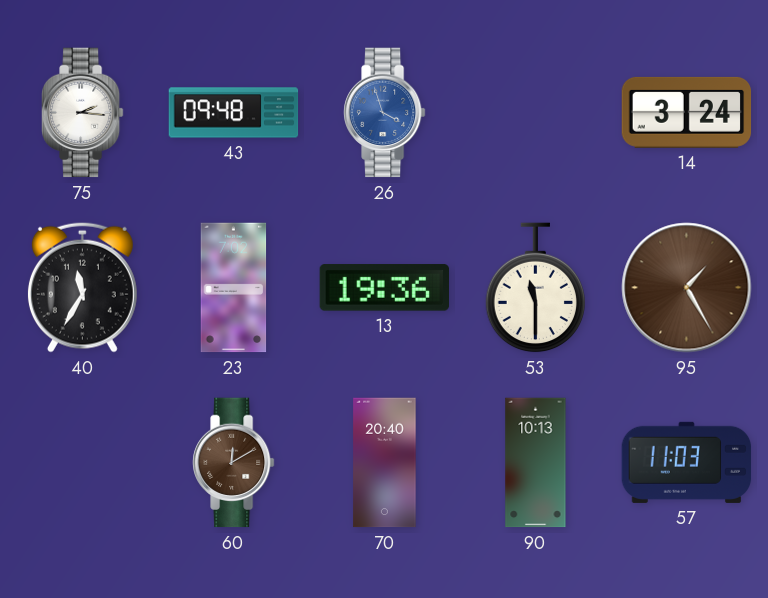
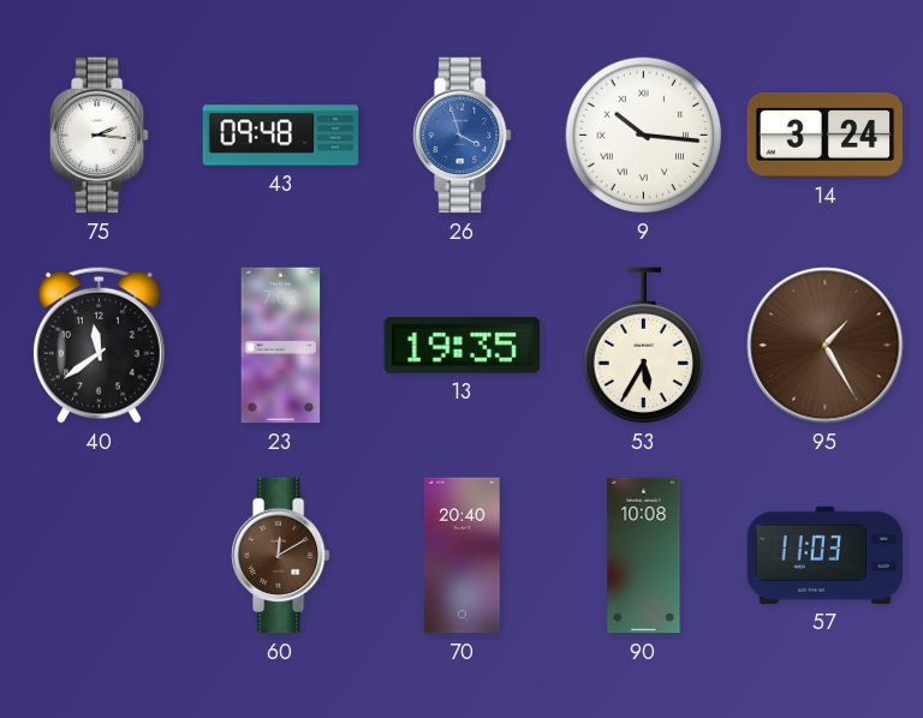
9: none -> 10:16 (644, 136)
40: 11:35 -> 11:39 (99, 345)
13: 19:36 -> 19:35 (461, 346)
53: 11:30 -> 5:35 (643, 346)
90: 10:13 -> 10:08 (644, 556)
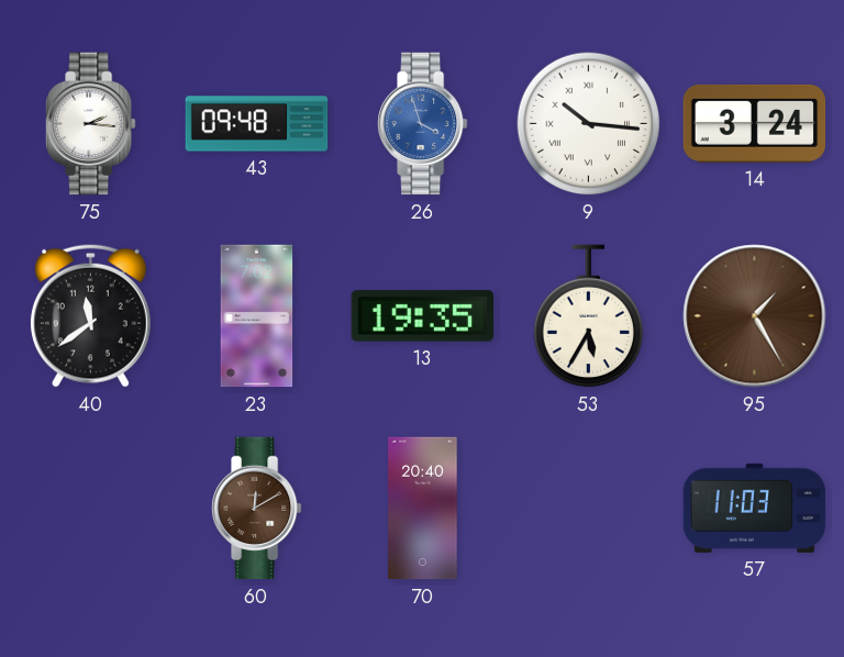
90: 10:08 -> none (644, 556)
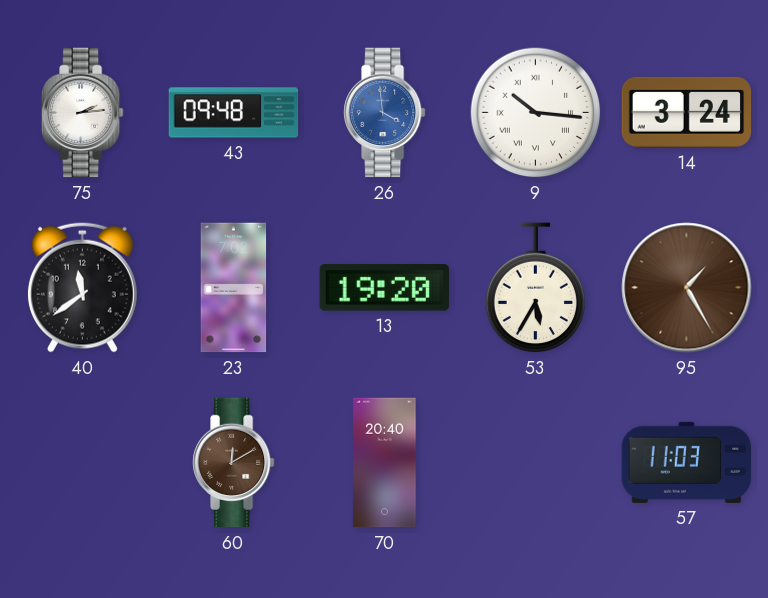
75: 2:16 -> 2:14 (83, 113)
26: 3:57 -> 3:59 (385, 113)
13: 19:35 -> 19:20 (384, 288)
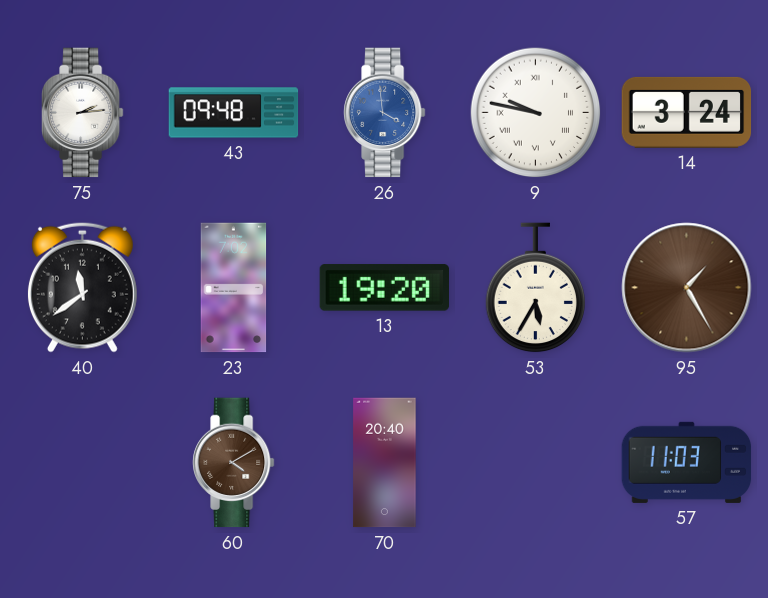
9: 10:16 -> 9:47 (536, 113)
60: 12:10 -> 4:10 (234, 463)
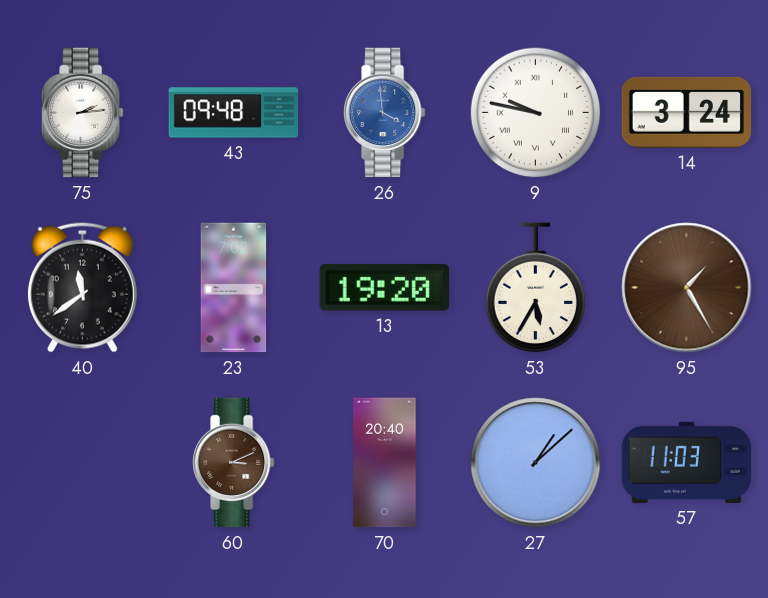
60: 4:10 -> 3:11 (234, 463)
27: none -> 1:08 (536, 463)
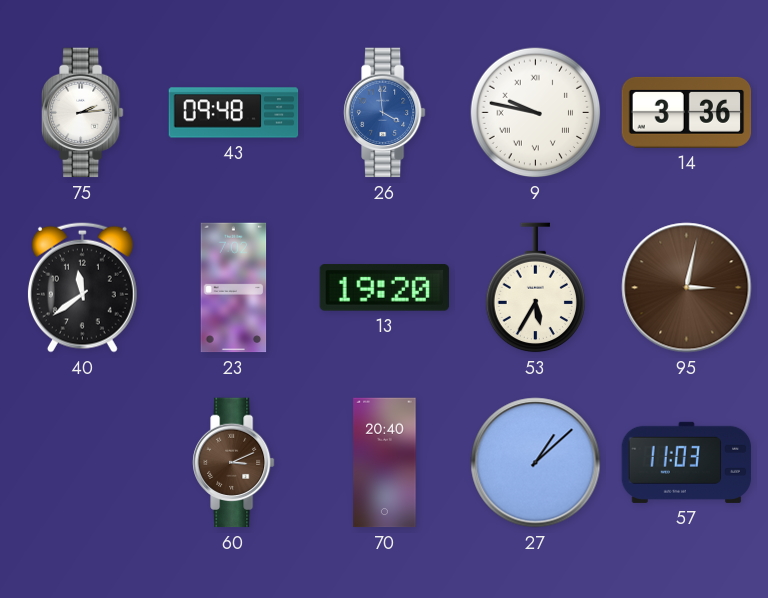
14: 3:24 -> 3:36 (687, 112)
95: 1:25 -> 3:02 (687, 288)
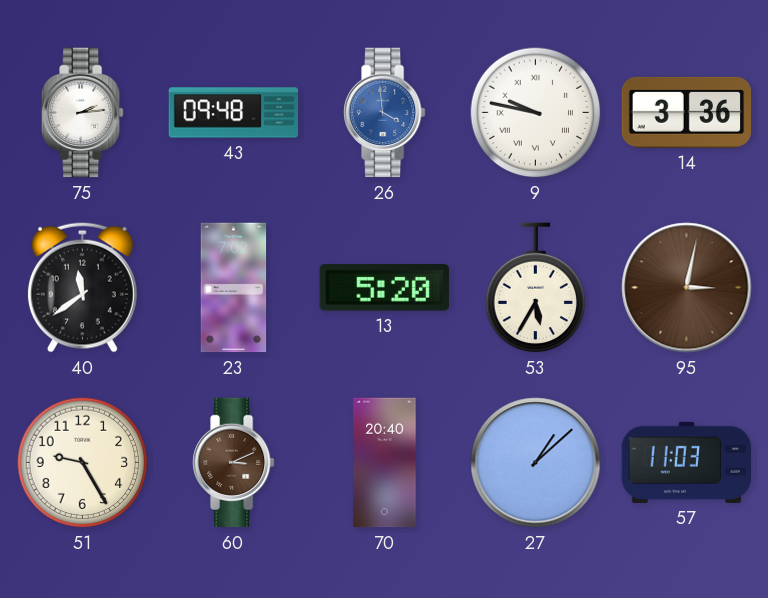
13: 19:20 -> 5:20 (384, 288)
51: none -> 9:25 (83, 463)
